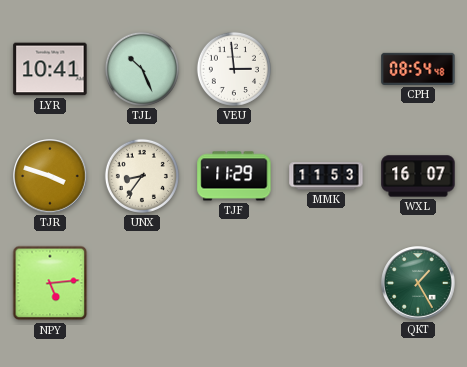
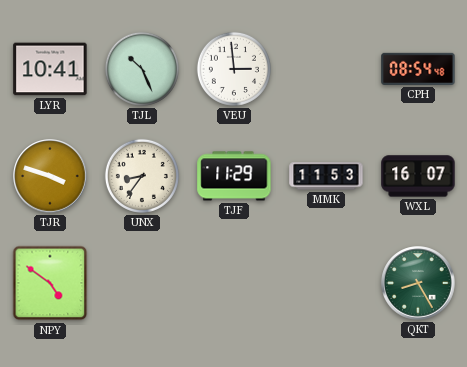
NPY: 5:14 -> 4:51 (50, 283)
QKT: 1:25 -> 8:25 (418, 283)
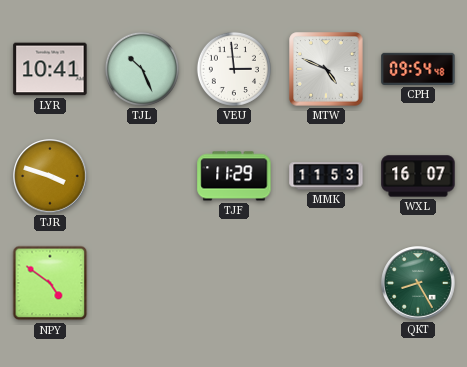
MTW: none -> 4:49 (326, 69)
CPH: 08:54 -> 09:54 (418, 69)
UNX: 8:36 -> none (142, 176)
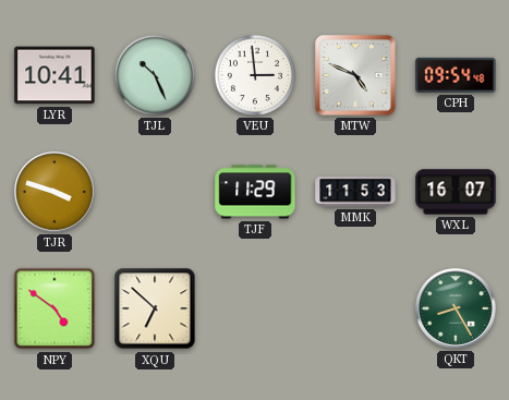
XQU: none -> 6:52 (155, 308)
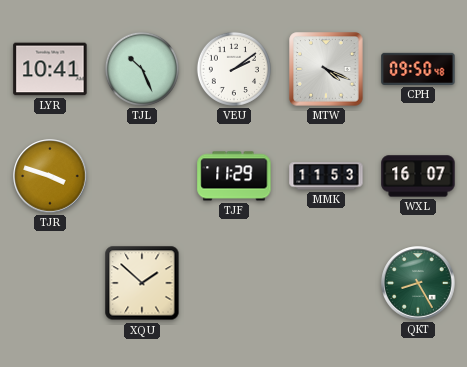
VEU: 2:59 -> 2:09 (234, 69)
MTW: 4:49 -> 4:19 (326, 69)
CPH: 09:54 -> 09:50 (418, 69)
NPY: 4:51 -> none (54, 308)
XQU: 6:52 -> 1:52 (142, 283)
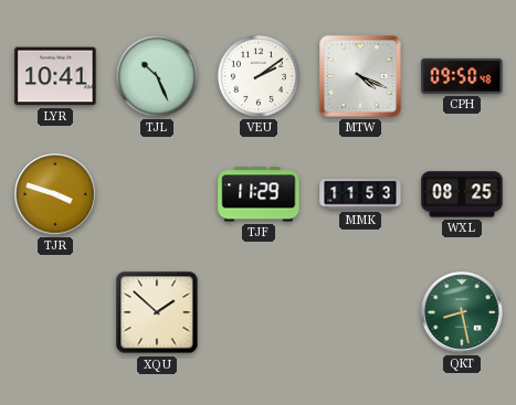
WXL: 16:07 -> 08:25 (462, 194)
QKT: 8:25 -> 8:28 (462, 312)
